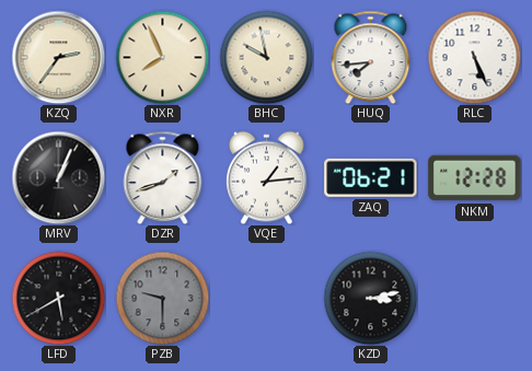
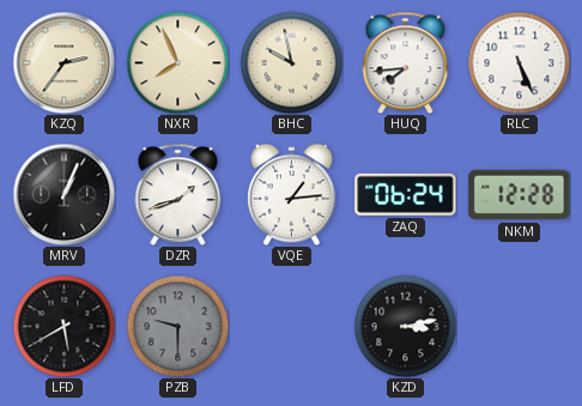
ZAQ: 06:21 -> 06:24 (406, 194)
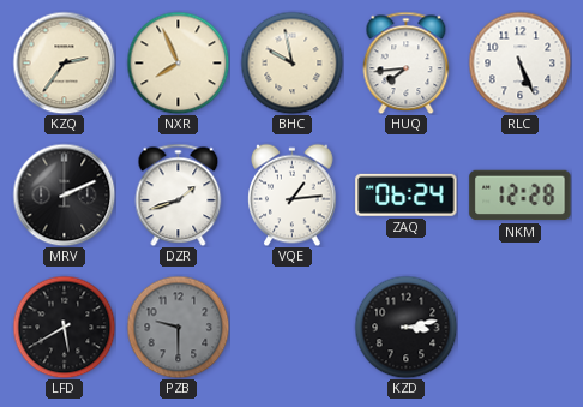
MRV: 1:04 -> 2:11 (64, 194)
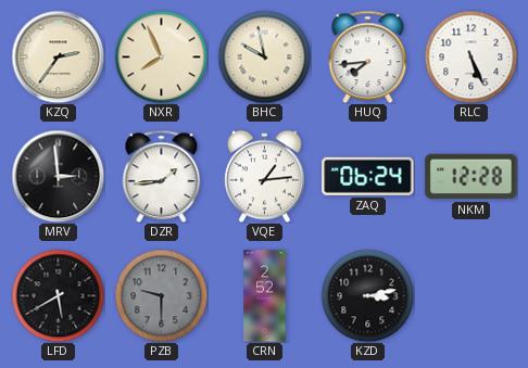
MRV: 2:11 -> 2:59 (58, 176)
DZR: 1:42 -> 1:44 (162, 176)
CRN: none -> 2:52 (265, 296)
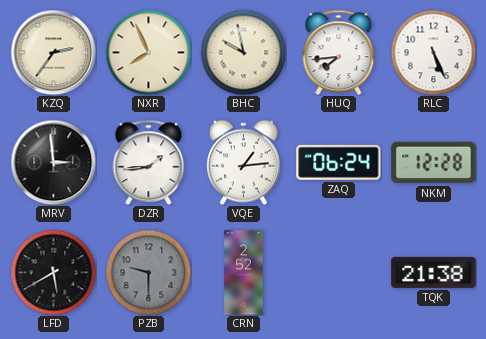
KZD: 3:13 -> none (367, 295)
TQK: none -> 21:38 (434, 272)
